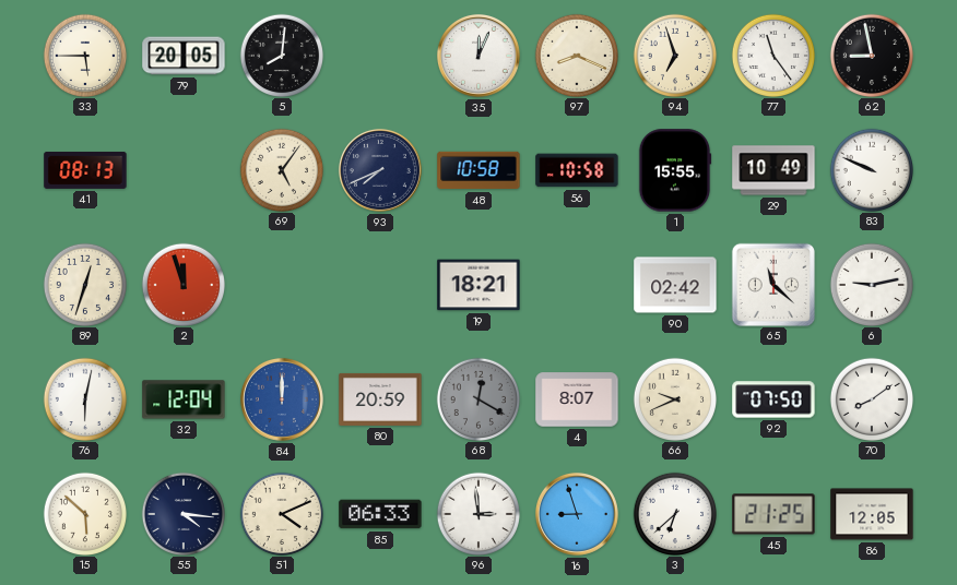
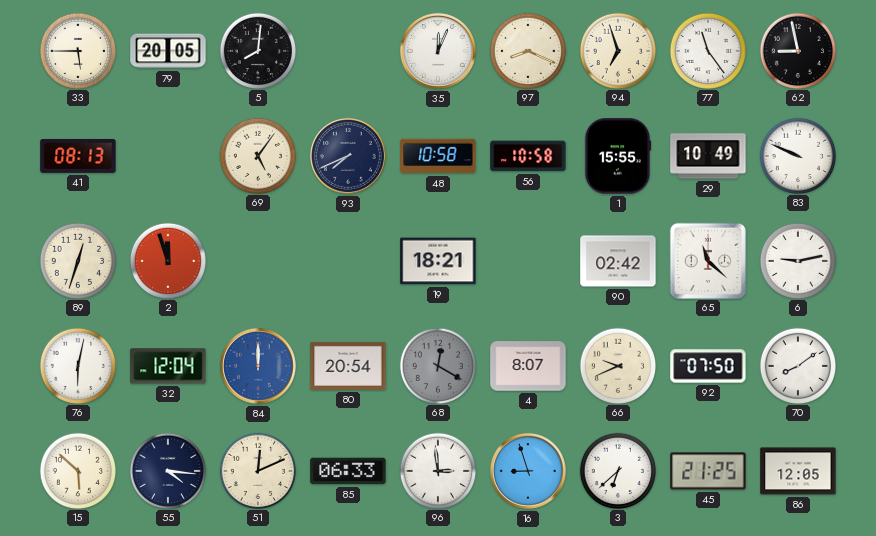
80: 20:59 -> 20:54 (348, 366)
51: 4:11 -> 12:11 (257, 470)
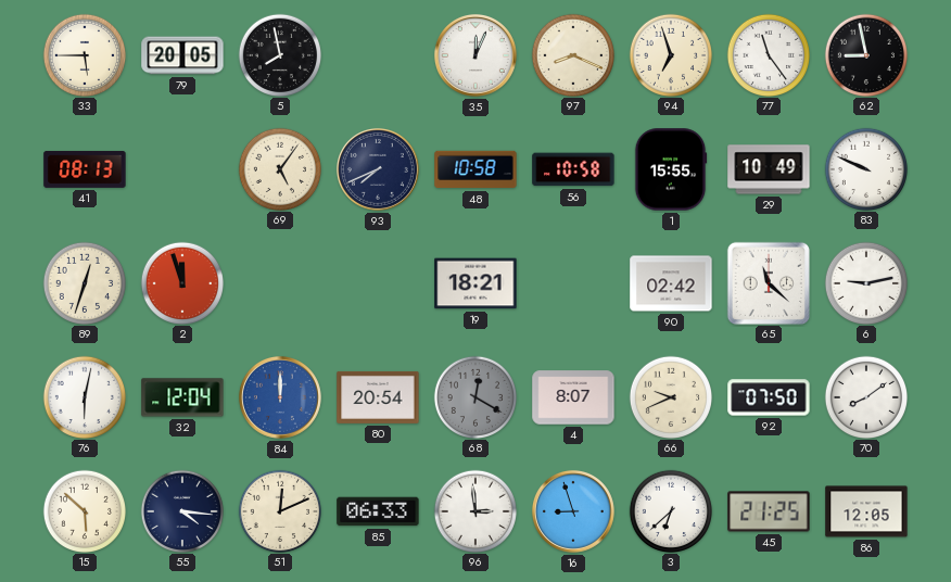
5: 8:01 -> 7:58 (279, 54)
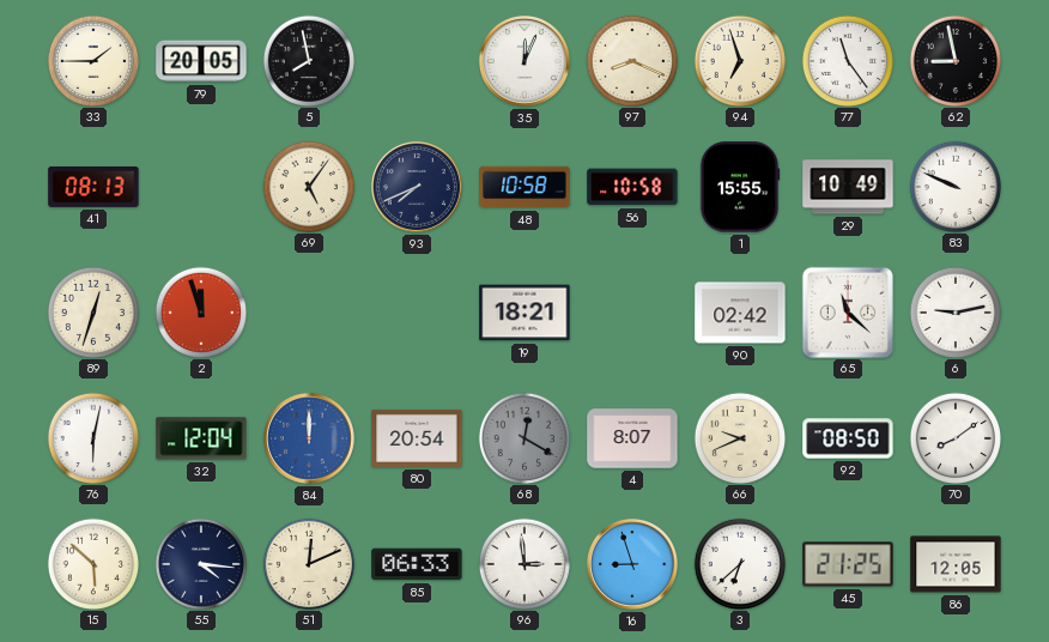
33: 5:45 -> 1:45 (92, 60)
92: 07:50 -> 08:50 (848, 438)
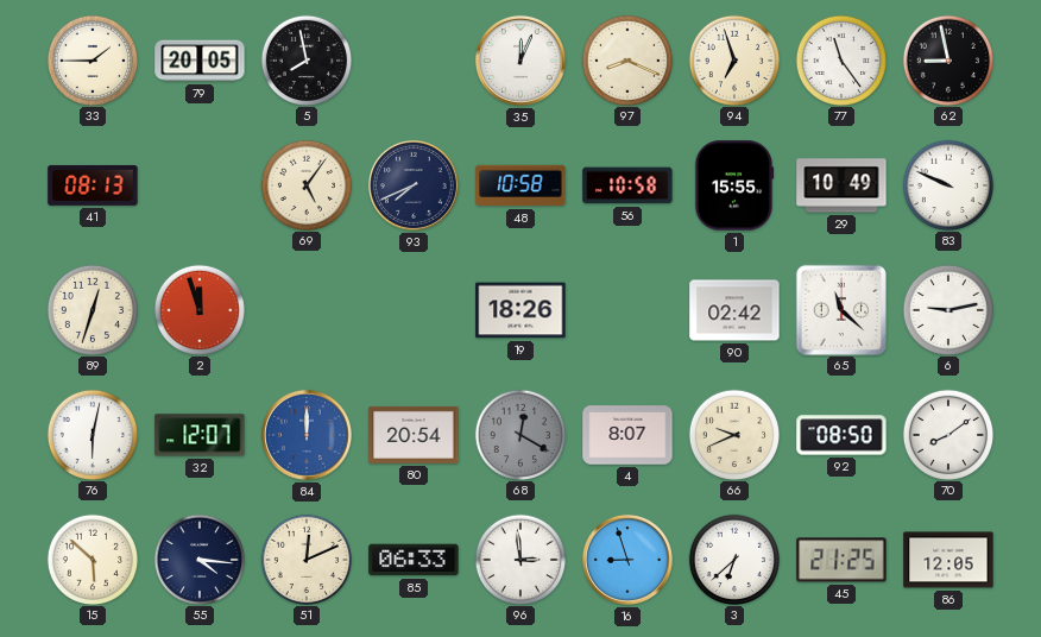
19: 18:21 -> 18:26 (520, 310)
32: 12:04 -> 12:07 (200, 435)
